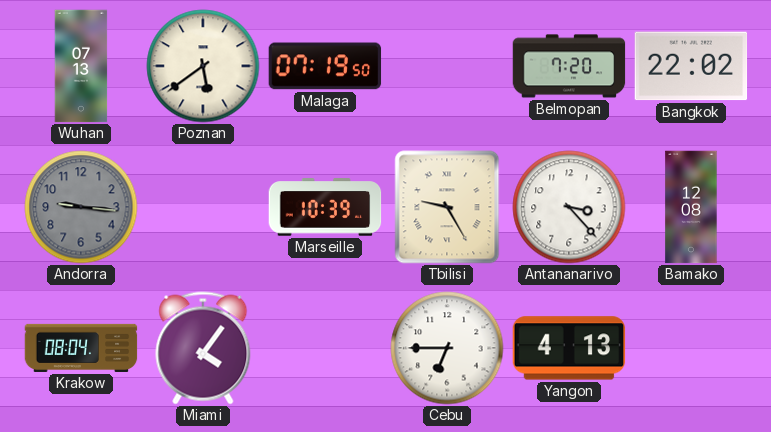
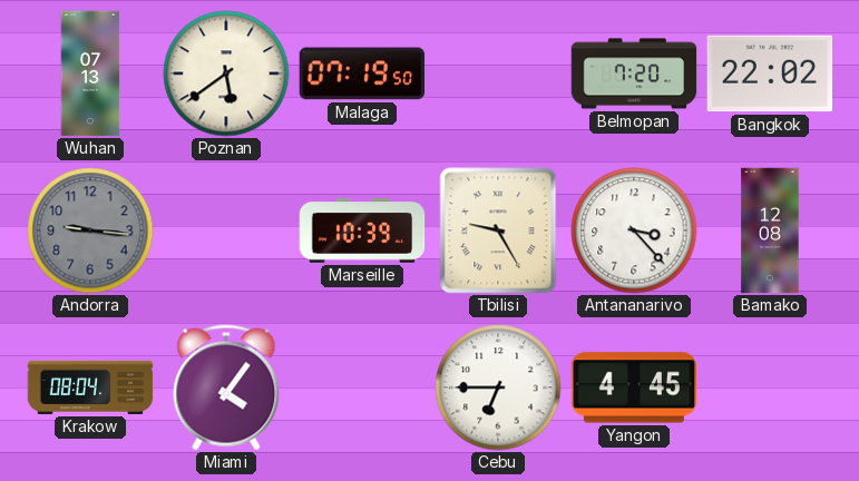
Yangon: 4:13 -> 4:45 (634, 387)
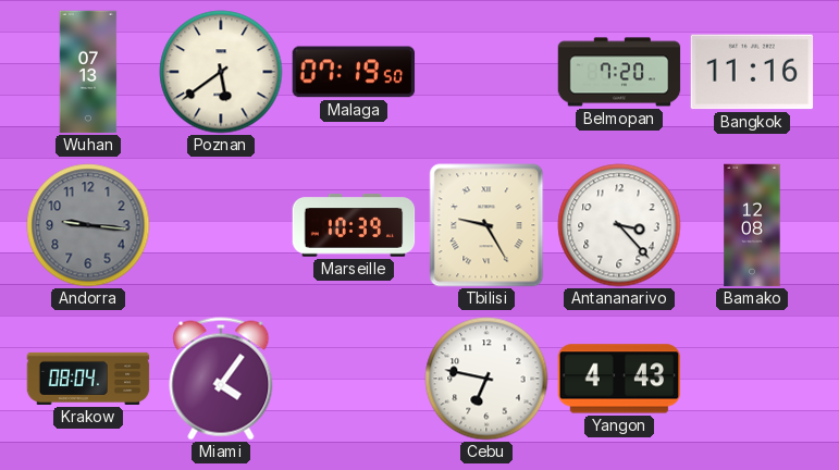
Bangkok: 22:02 -> 11:16 (752, 72)
Cebu: 6:45 -> 6:47 (486, 379)
Yangon: 4:45 -> 4:43 (619, 379)
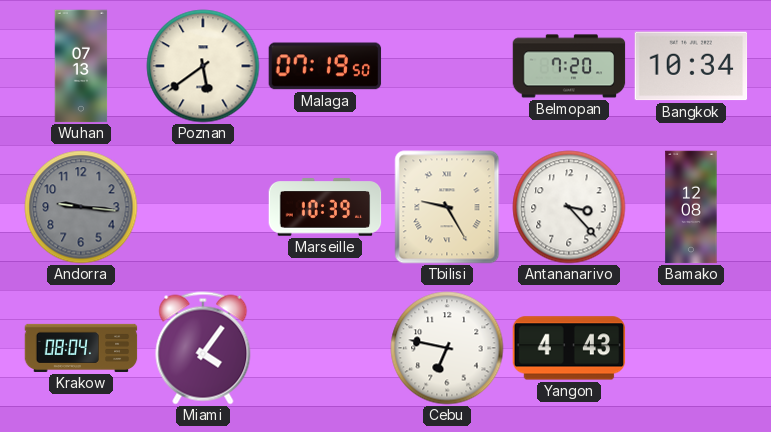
Bangkok: 11:16 -> 10:34 (691, 66)
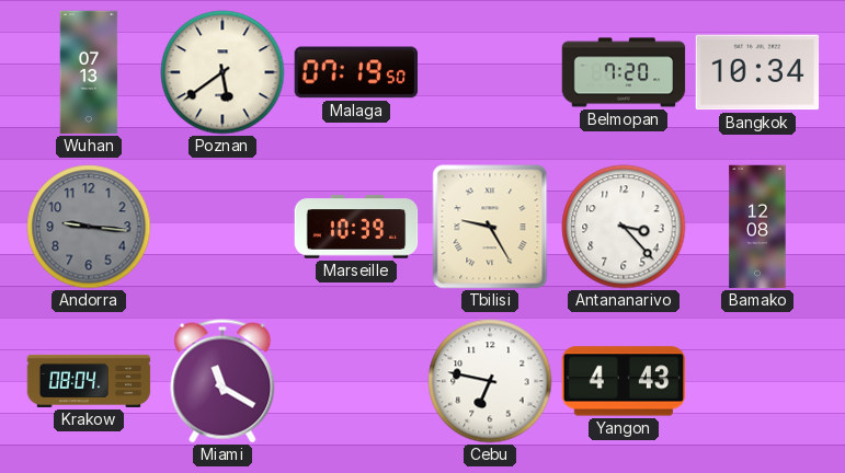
Miami: 4:06 -> 11:20 (222, 381)
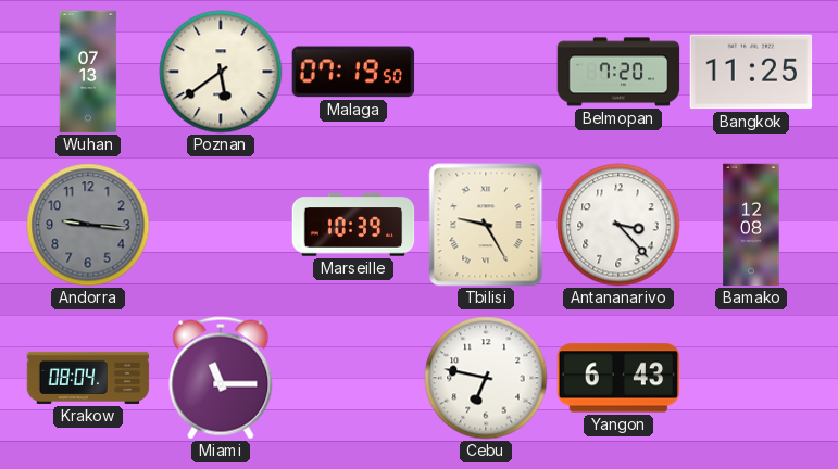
Bangkok: 10:34 -> 11:25 (751, 72)
Miami: 11:20 -> 11:15 (221, 378)
Yangon: 4:43 -> 6:43 (618, 378)
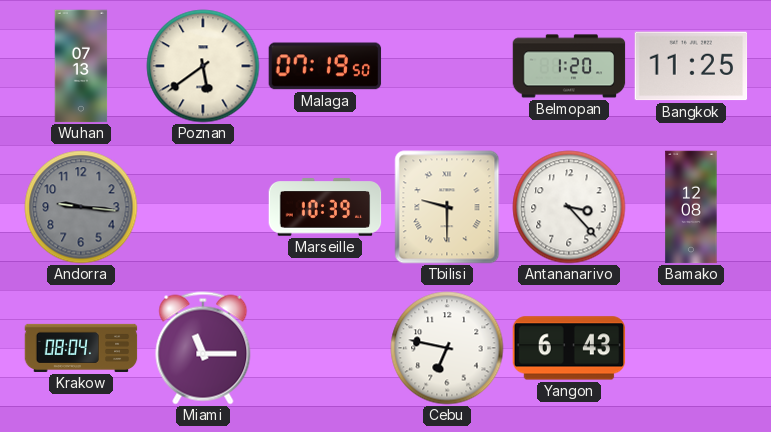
Belmopan: 7:20 -> 1:20 (569, 66)
Tbilisi: 9:25 -> 9:30 (447, 207)
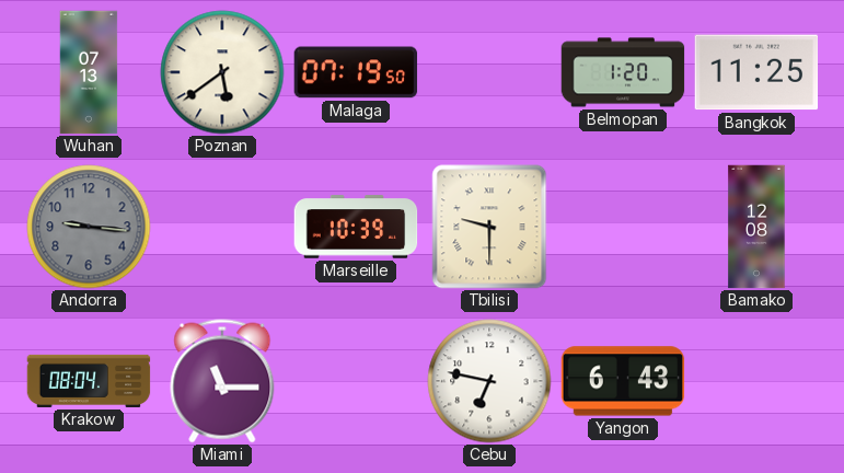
Antananarivo: 3:23 -> none (569, 207)
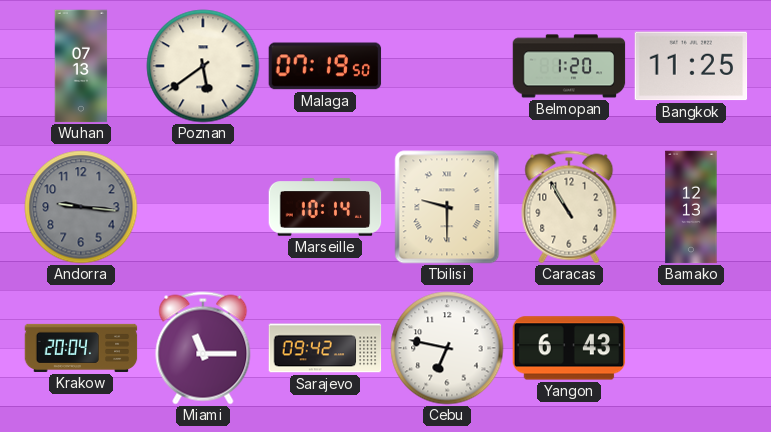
Marseille: 10:39 -> 10:14 (325, 207)
Caracas: none -> 10:55 (569, 207)
Bamako: 12:08 -> 12:13 (691, 207)
Krakow: 08:04 -> 20:04 (81, 348)
Sarajevo: none -> 09:42 (325, 348)
